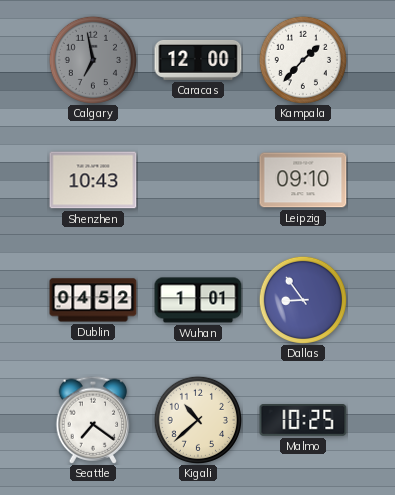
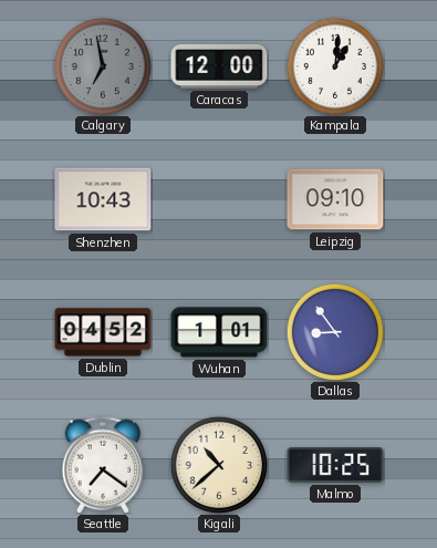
Kampala: 1:37 -> 1:01 (334, 65)
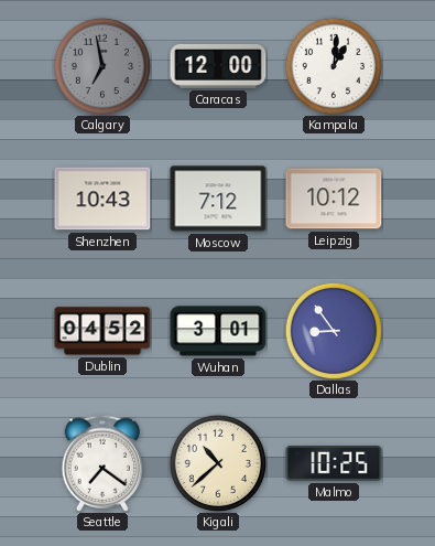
Moscow: none -> 7:12 (218, 199)
Leipzig: 09:10 -> 10:12 (334, 199)
Wuhan: 1:01 -> 3:01 (218, 331)
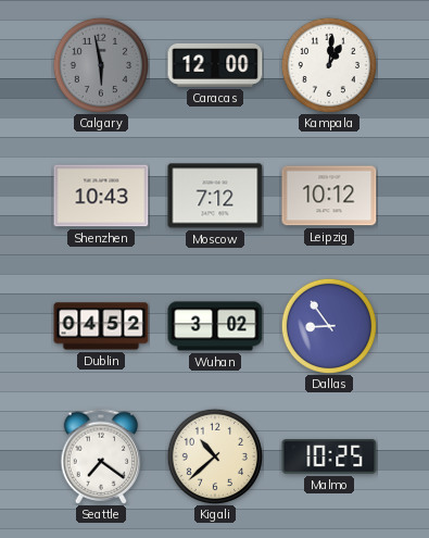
Calgary: 6:58 -> 5:58 (100, 64)
Wuhan: 3:01 -> 3:02 (215, 326)
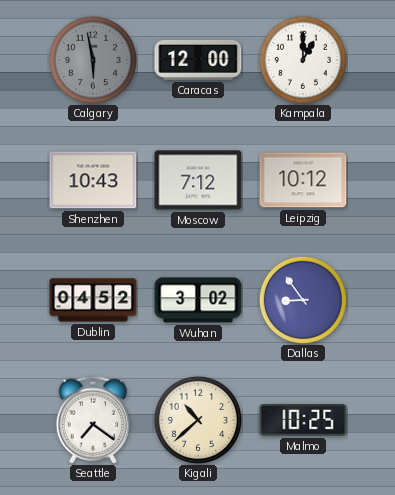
Kampala: 1:01 -> 1:00 (302, 59)
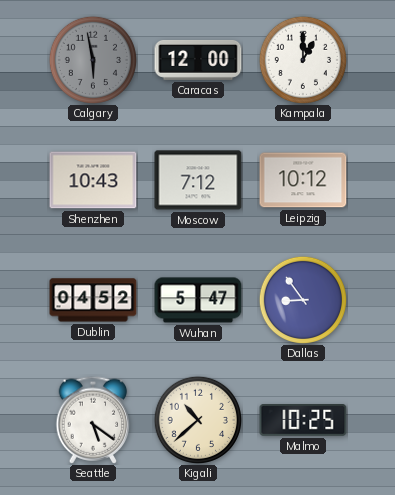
Wuhan: 3:02 -> 5:47 (198, 300)
Seattle: 7:21 -> 5:21 (93, 420)
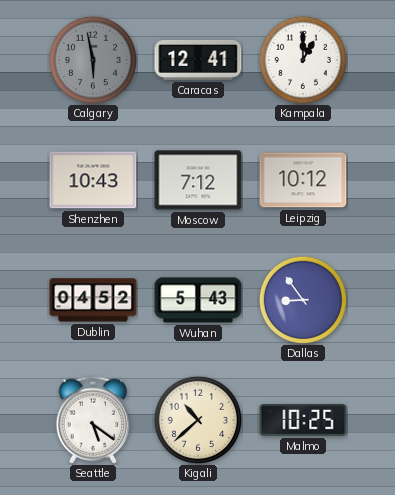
Caracas: 12:00 -> 12:41 (198, 60)
Wuhan: 5:47 -> 5:43 (198, 300)
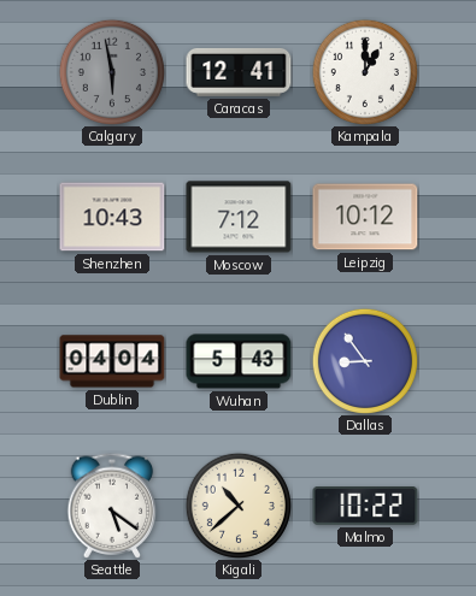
Dublin: 04:52 -> 04:04 (112, 361)
Malmo: 10:25 -> 10:22 (365, 506)
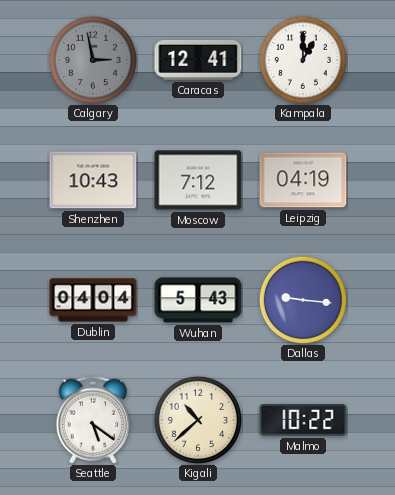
Calgary: 5:58 -> 2:58 (92, 59)
Leipzig: 10:12 -> 04:19 (303, 180)
Dallas: 8:54 -> 9:16 (302, 299)
